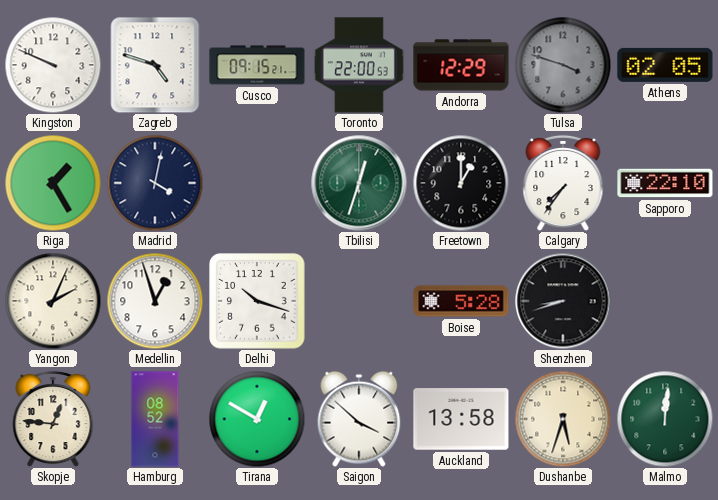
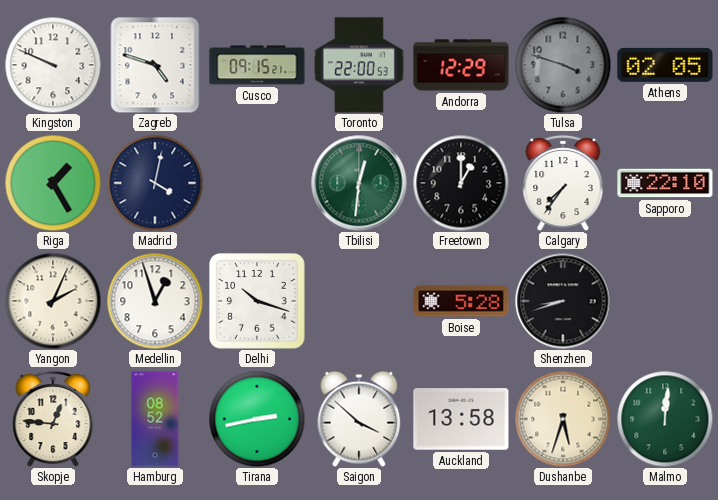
Tbilisi: 12:33 -> 12:31 (359, 183)
Tirana: 12:50 -> 2:43 (257, 419)
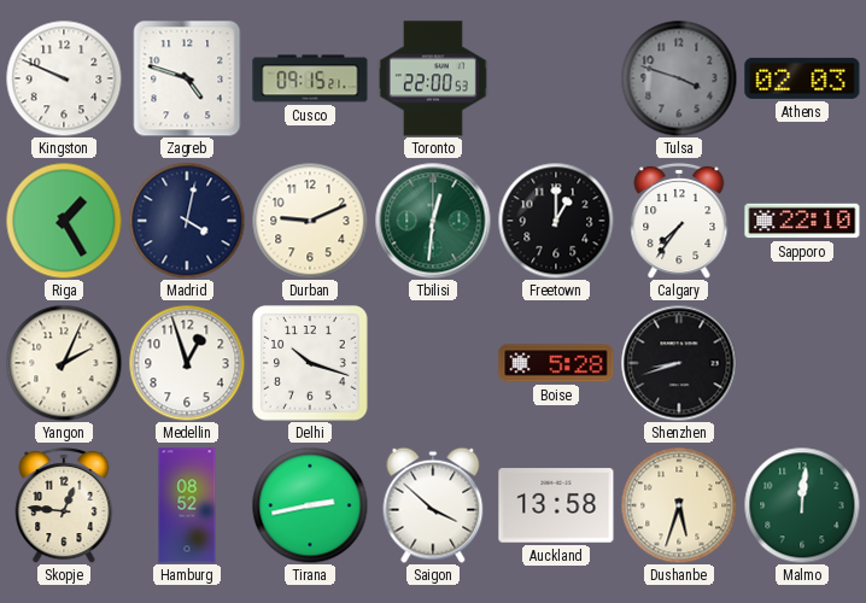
Andorra: 12:29 -> none (461, 65)
Athens: 02:05 -> 02:03 (802, 78)
Durban: none -> 9:11 (310, 221)
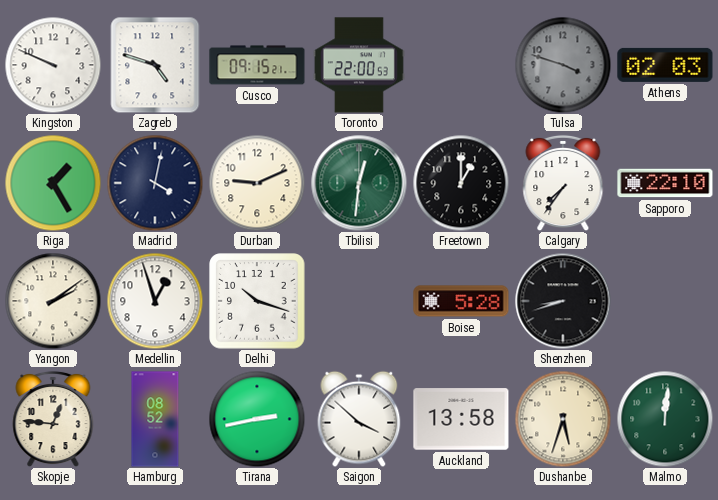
Yangon: 2:04 -> 2:09 (53, 301)
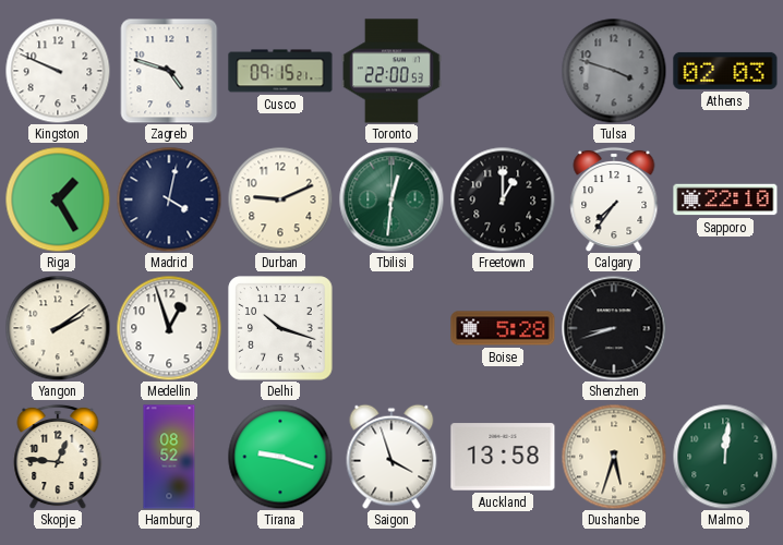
Tirana: 2:43 -> 9:18 (280, 457)
Saigon: 3:52 -> 3:57 (391, 457)
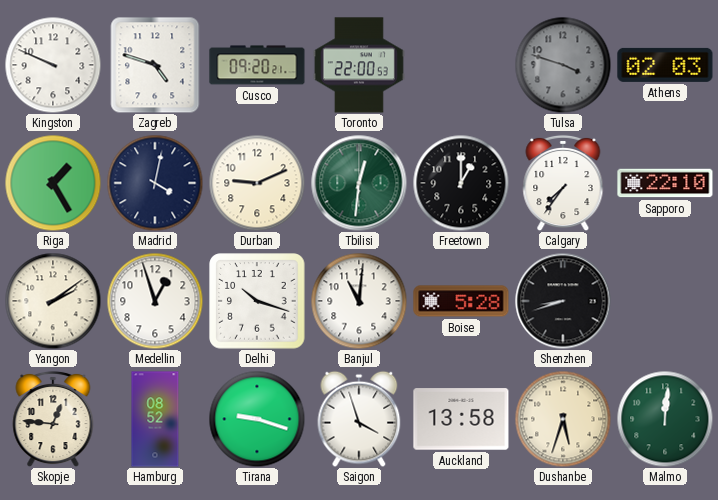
Cusco: 09:15 -> 09:20 (257, 65)
Banjul: none -> 11:01 (359, 301)
